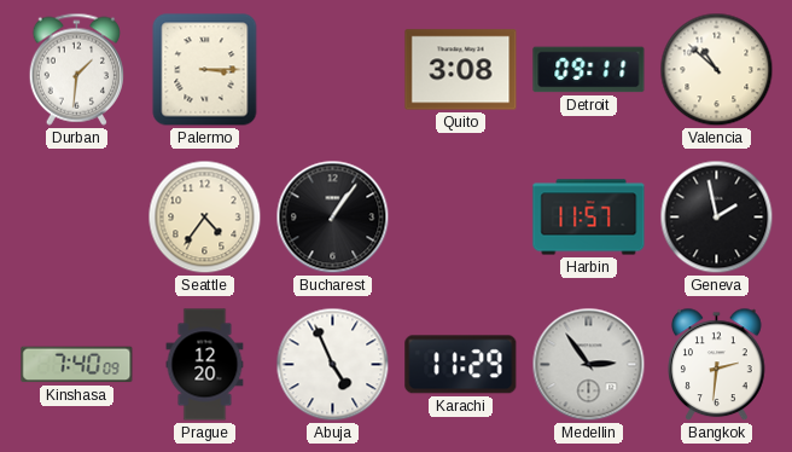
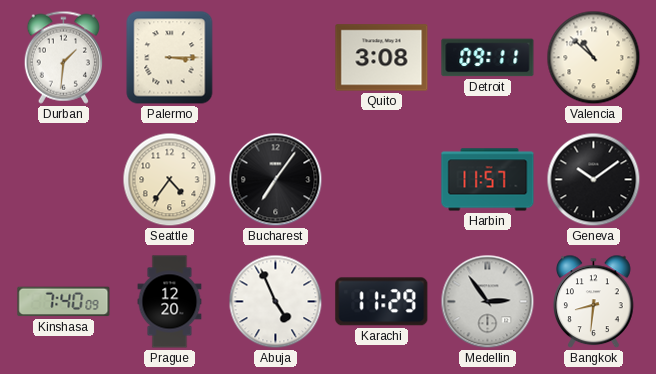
Bucharest: 1:06 -> 7:06 (276, 180)
Geneva: 1:58 -> 10:09 (594, 180)
Bangkok: 2:31 -> 8:31 (594, 302)
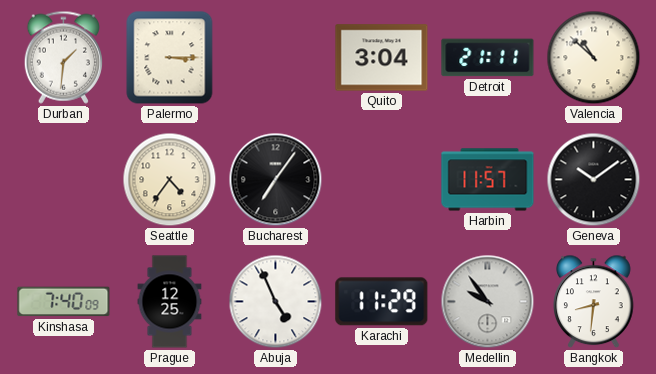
Quito: 3:08 -> 3:04 (382, 58)
Detroit: 09:11 -> 21:11 (488, 58)
Prague: 12:20 -> 12:25 (170, 302)
Medellin: 2:54 -> 9:54 (488, 302)
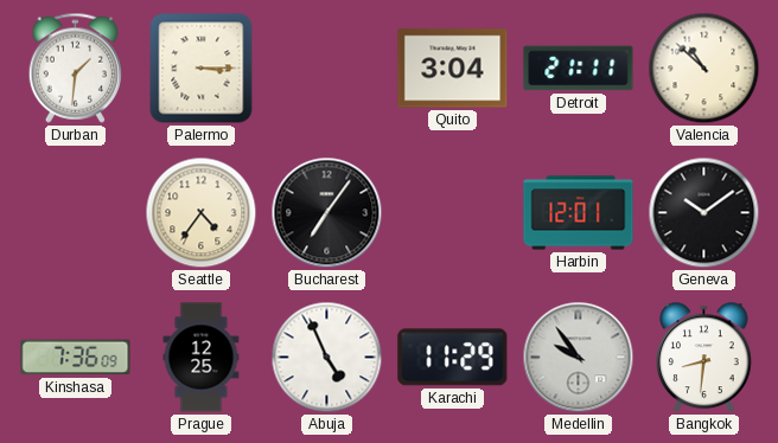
Harbin: 11:57 -> 12:01 (579, 213)
Kinshasa: 7:40 -> 7:36 (76, 358)
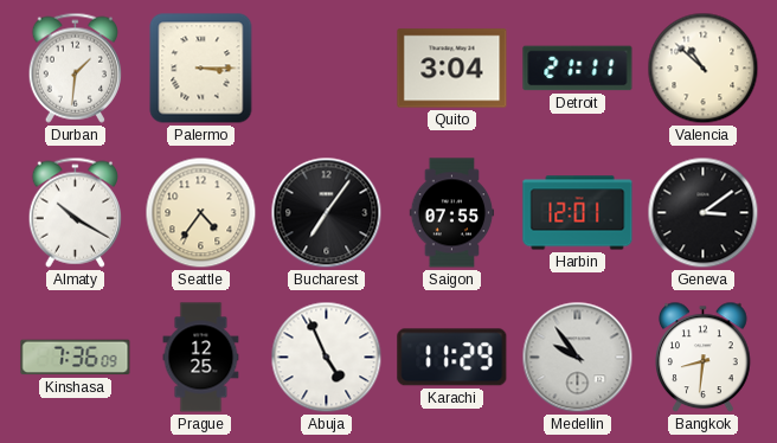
Almaty: none -> 10:20 (75, 212)
Saigon: none -> 07:55 (452, 213)
Geneva: 10:09 -> 3:09 (704, 213)
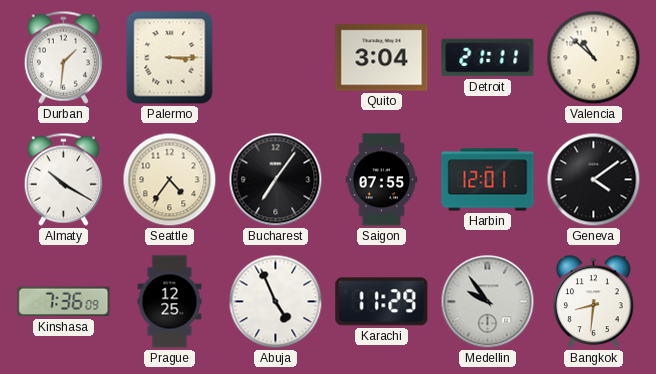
Geneva: 3:09 -> 4:09 (594, 180)
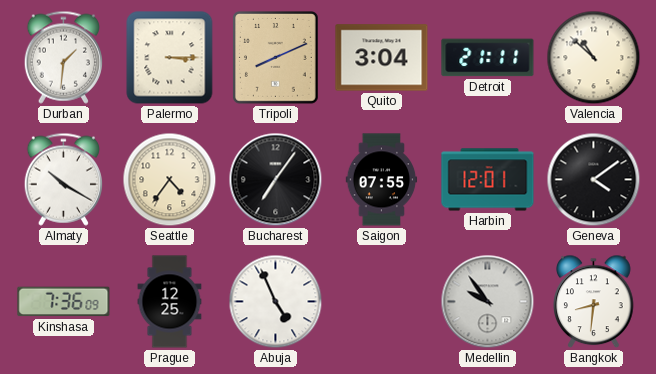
Tripoli: none -> 8:11 (276, 58)
Karachi: 11:29 -> none (382, 302)
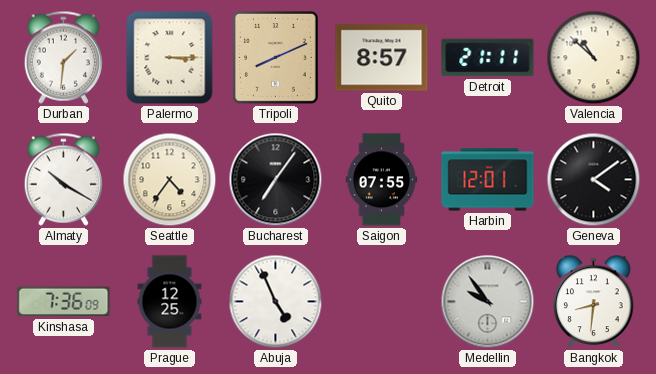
Quito: 3:04 -> 8:57 (382, 58)
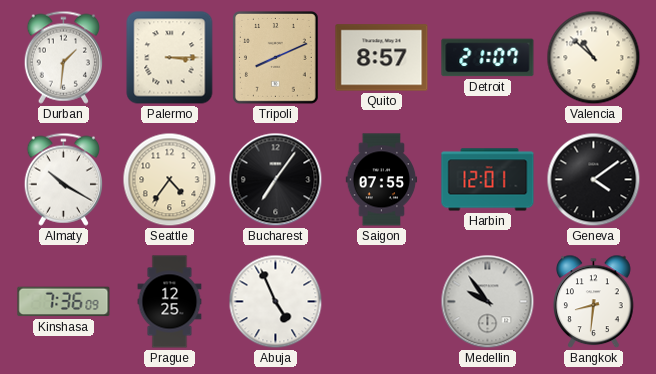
Detroit: 21:11 -> 21:07 (488, 58)
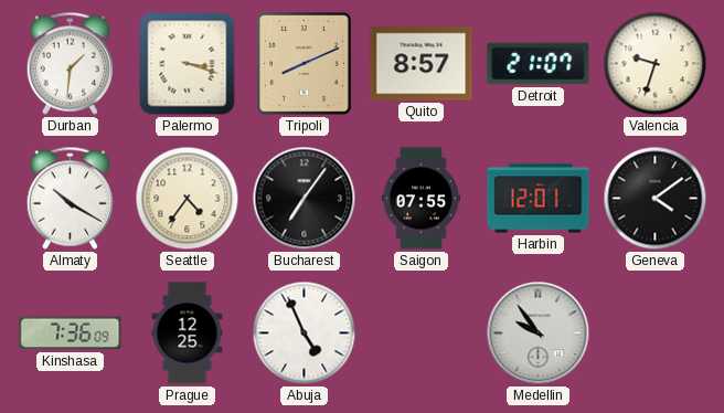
Palermo: 3:15 -> 3:18 (188, 64)
Valencia: 10:52 -> 9:33 (656, 64)
Bangkok: 8:31 -> none (594, 302)
